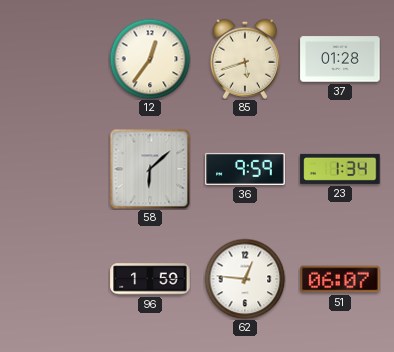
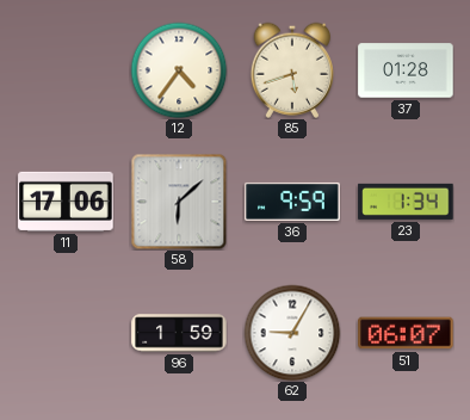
12: 12:36 -> 4:36 (179, 70)
11: none -> 17:06 (66, 202)
62: 12:46 -> 9:05 (292, 333)
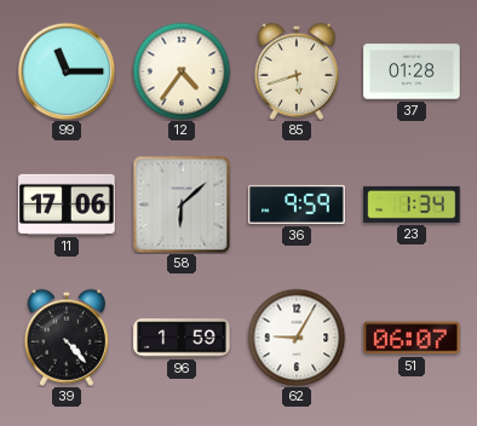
99: none -> 11:15 (67, 71)
39: none -> 4:23 (65, 338)
